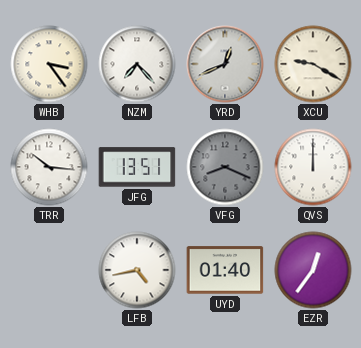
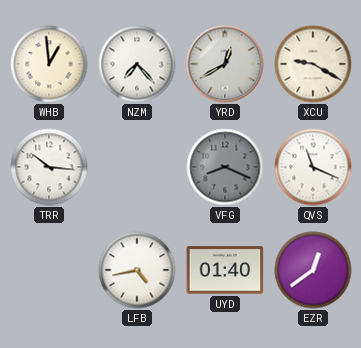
WHB: 3:24 -> 12:59 (49, 64)
YRD: 12:41 -> 12:40 (225, 64)
JFG: 13:51 -> none (137, 167)
QVS: 12:00 -> 11:19 (313, 167)
EZR: 12:36 -> 12:39 (313, 270)
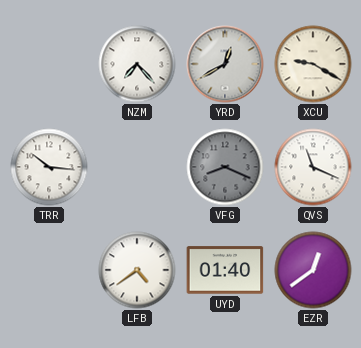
WHB: 12:59 -> none (49, 64)
LFB: 4:43 -> 4:39 (137, 270)
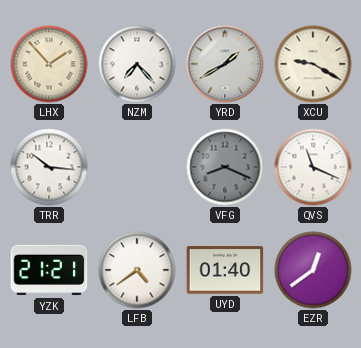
LHX: none -> 1:53 (49, 64)
YRD: 12:40 -> 1:40 (225, 64)
YZK: none -> 21:21 (49, 270)
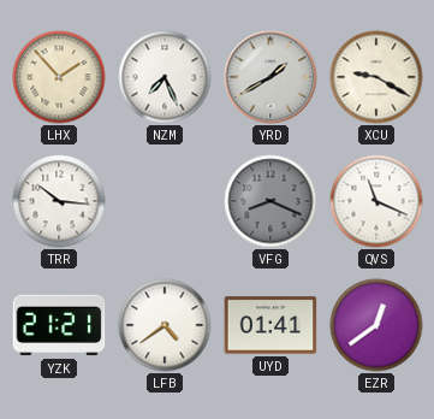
NZM: 7:23 -> 7:26 (165, 77)
UYD: 01:40 -> 01:41 (270, 325)
